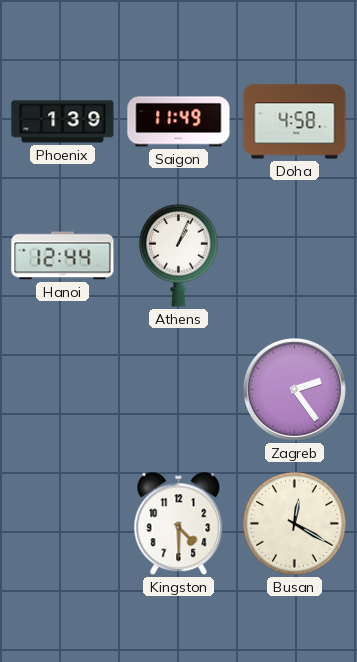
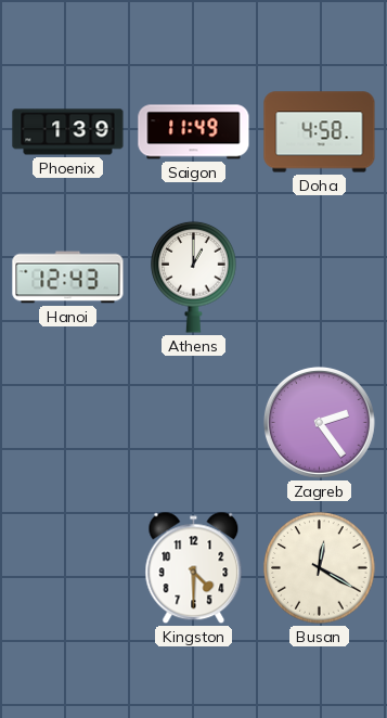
Hanoi: 12:44 -> 12:43 (68, 278)
Athens: 1:04 -> 1:00 (194, 277)
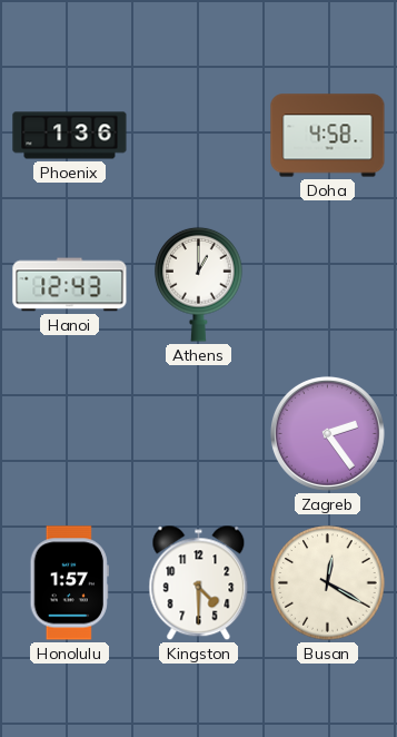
Phoenix: 1:39 -> 1:36 (70, 136)
Saigon: 11:49 -> none (194, 132)
Honolulu: none -> 1:57 (69, 583)
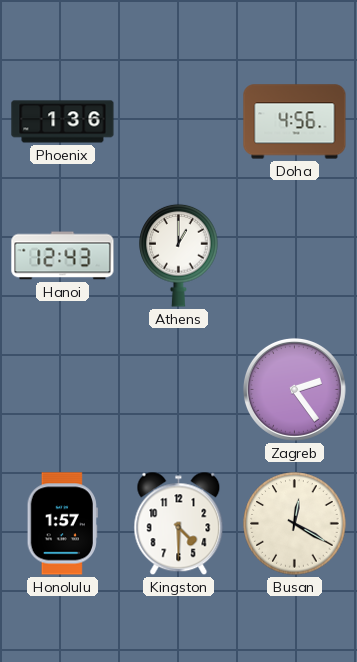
Doha: 4:58 -> 4:56 (295, 122)
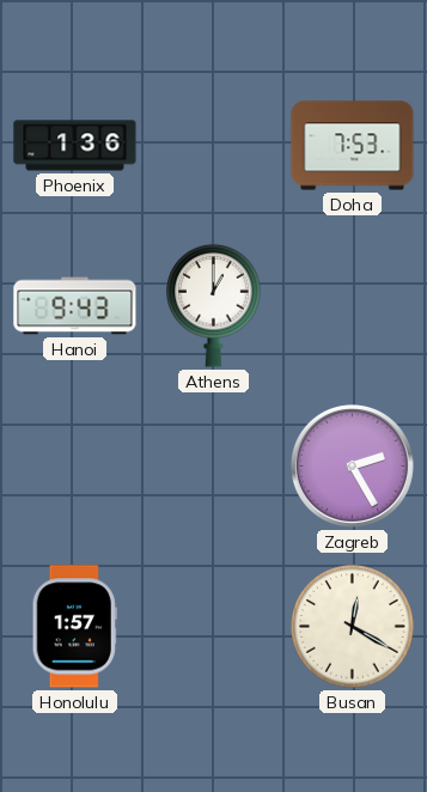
Doha: 4:56 -> 7:53 (353, 146)
Hanoi: 12:43 -> 9:43 (75, 306)
Zagreb: 2:24 -> 2:25 (352, 465)
Kingston: 4:30 -> none (179, 524)
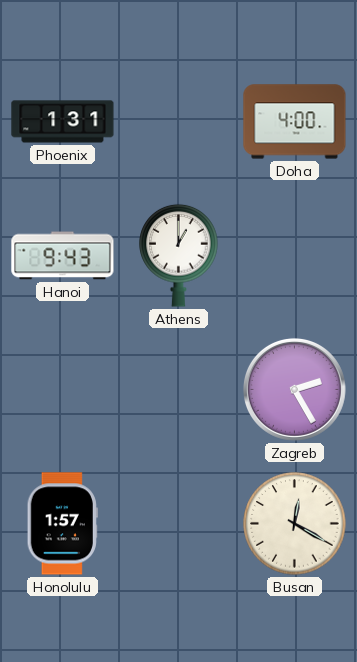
Phoenix: 1:36 -> 1:31 (63, 122)
Doha: 7:53 -> 4:00 (295, 122)
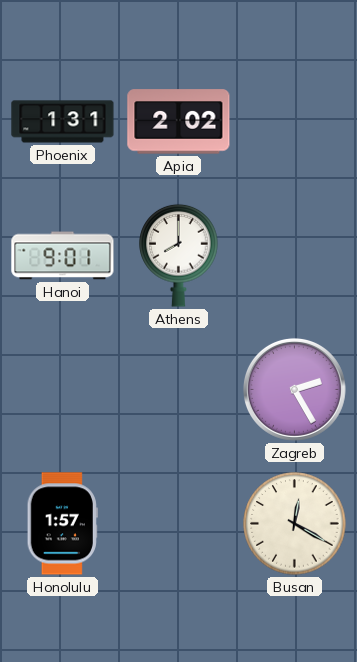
Apia: none -> 2:02 (179, 122)
Doha: 4:00 -> none (295, 122)
Hanoi: 9:43 -> 9:01 (63, 256)
Athens: 1:00 -> 8:00 (179, 255)
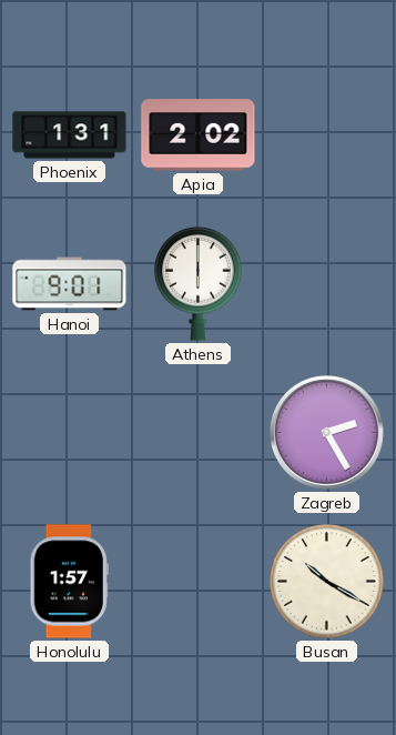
Athens: 8:00 -> 6:00 (199, 283)
Busan: 12:20 -> 10:20 (327, 582)
